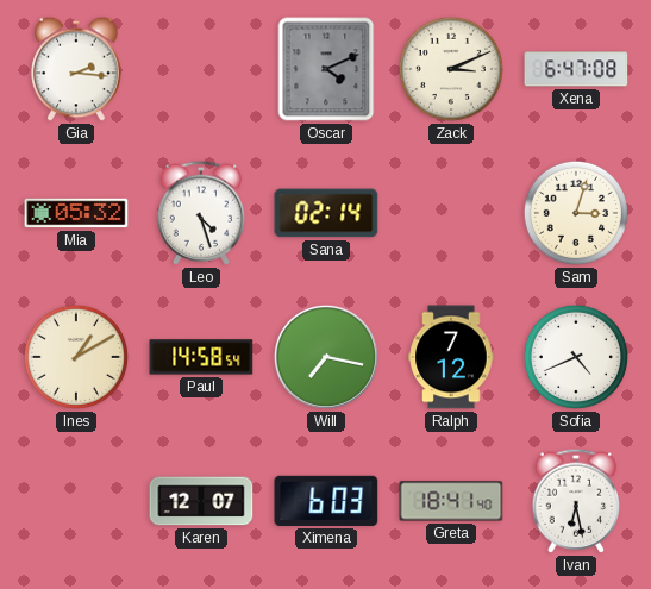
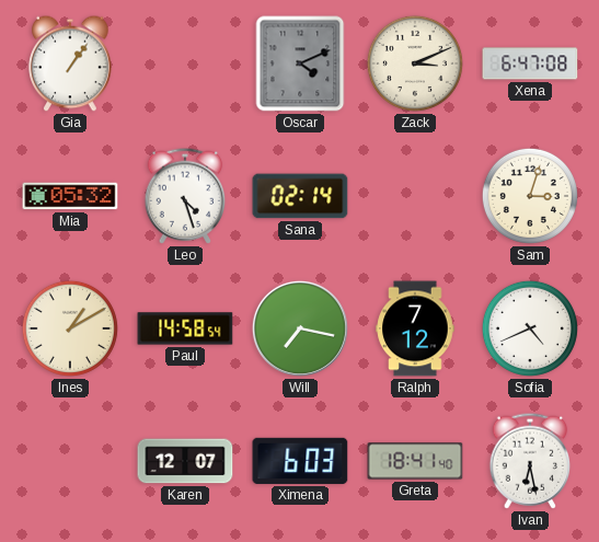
Gia: 2:16 -> 1:06 (70, 64)
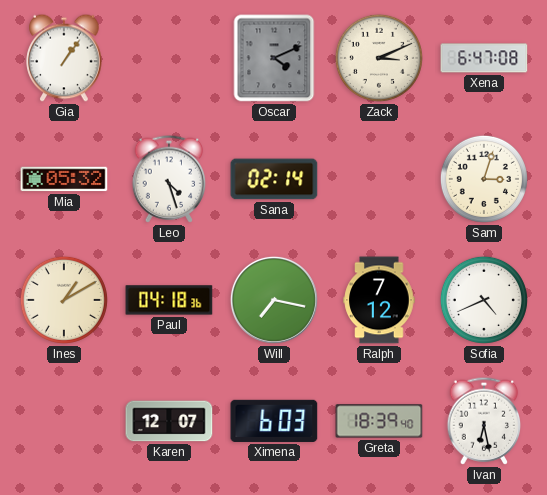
Paul: 14:58 -> 04:18 (169, 300)
Greta: 18:41 -> 18:39 (379, 421)
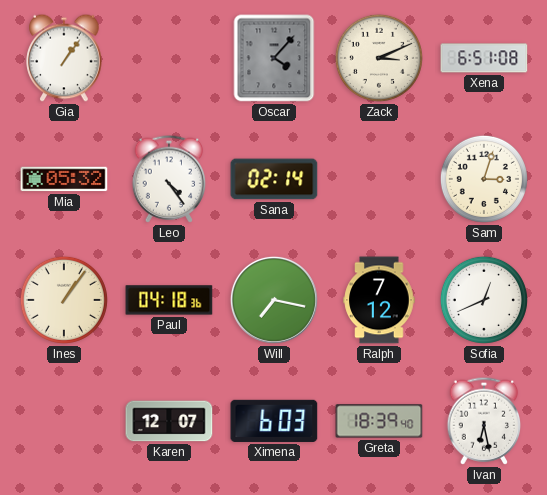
Oscar: 4:11 -> 4:07 (274, 58)
Xena: 6:47 -> 6:51 (484, 58)
Leo: 4:27 -> 4:24 (169, 179)
Ines: 1:10 -> 1:06 (64, 300)
Sofia: 4:41 -> 12:41 (484, 300)
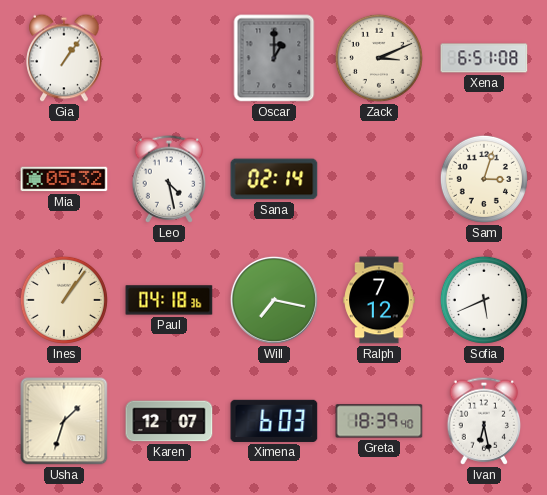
Oscar: 4:07 -> 1:00 (274, 58)
Leo: 4:24 -> 4:28 (169, 179)
Sofia: 12:41 -> 5:41 (484, 300)
Usha: none -> 1:33 (64, 421)
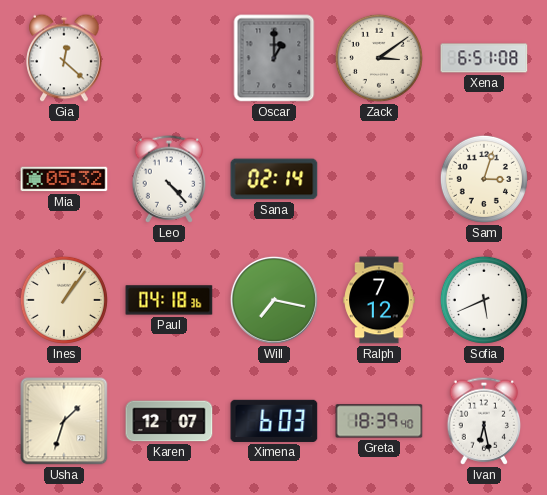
Gia: 1:06 -> 12:22 (64, 58)
Zack: 3:11 -> 3:09 (379, 58)
Leo: 4:28 -> 4:23 (169, 179)
